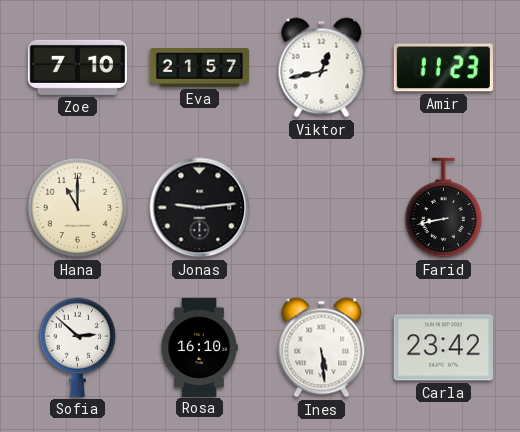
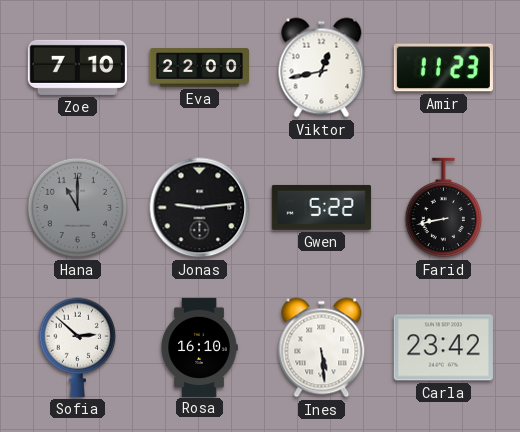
Eva: 21:57 -> 22:00 (199, 68)
Hana dial: cream -> grey (78, 208)
Gwen: none -> 5:22 (321, 207)
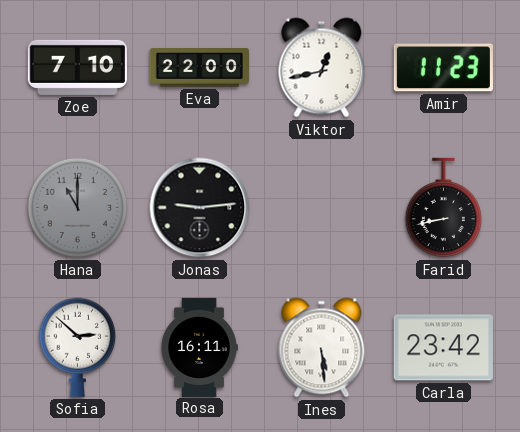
Gwen: 5:22 -> none (321, 207)
Rosa: 16:10 -> 16:11 (199, 347)
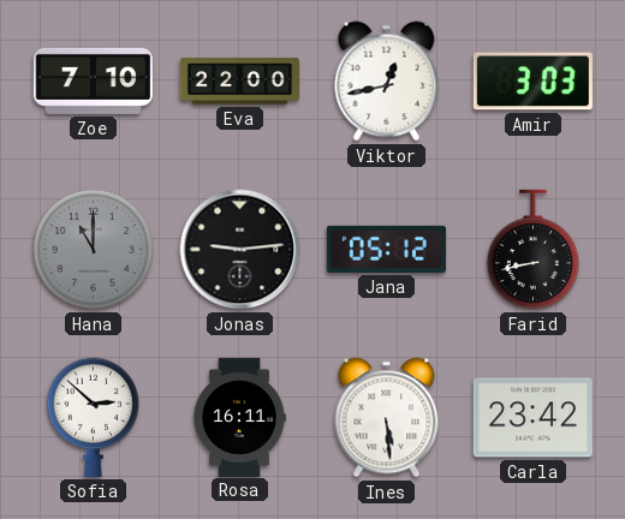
Amir: 11:23 -> 3:03 (532, 82)
Jana: none -> 05:12 (386, 249)
